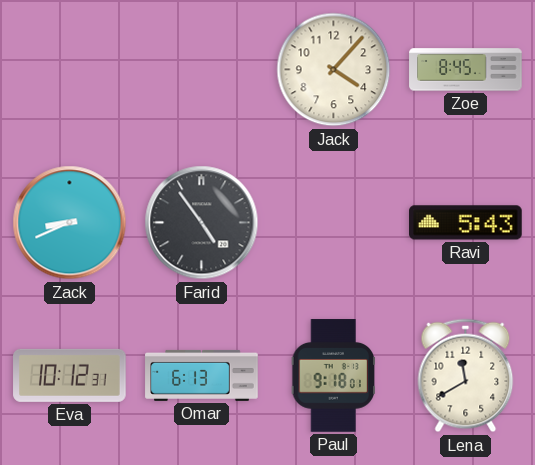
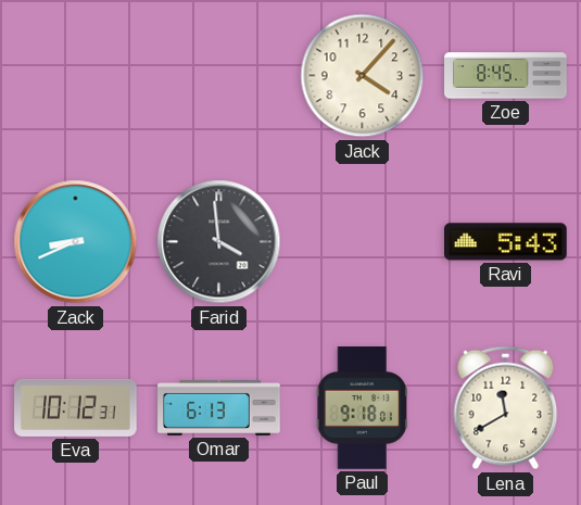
Farid: 4:54 -> 3:59 (219, 242)
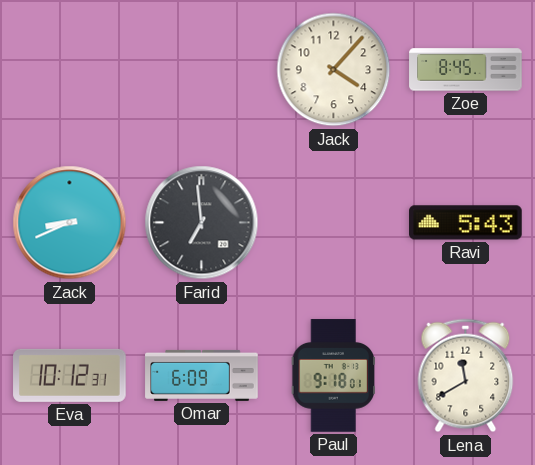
Farid: 3:59 -> 6:59 (202, 223)
Omar: 6:13 -> 6:09 (202, 375)
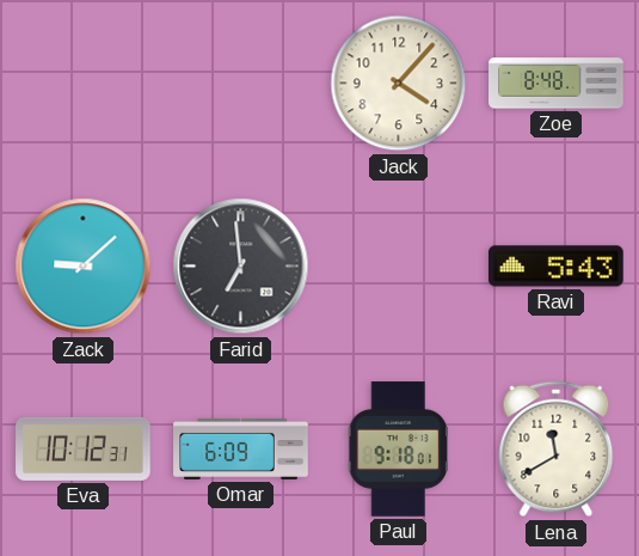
Zoe: 8:45 -> 8:48 (557, 84)
Zack: 8:41 -> 9:08 (84, 267)
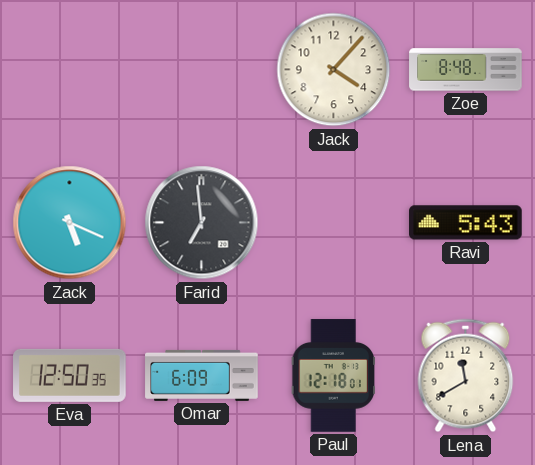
Zack: 9:08 -> 5:19 (70, 223)
Eva: 10:12 -> 12:50 (70, 375)
Paul: 9:18 -> 12:18 (333, 376)
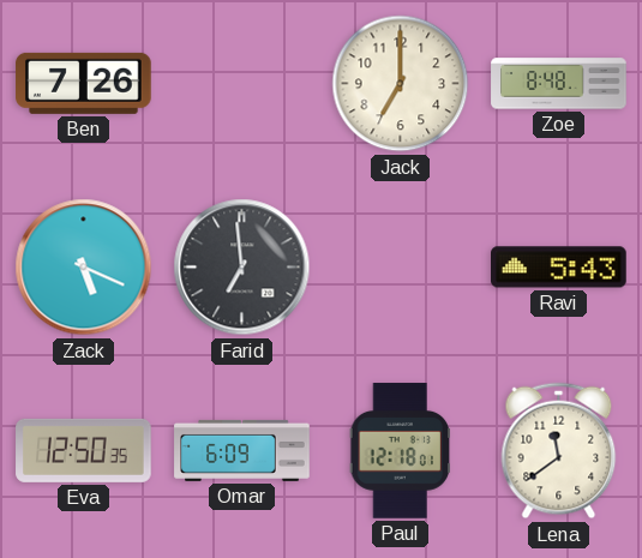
Ben: none -> 7:26 (84, 83)
Jack: 4:07 -> 7:00 (401, 84)
Lena: 11:40 -> 11:39 (559, 451)
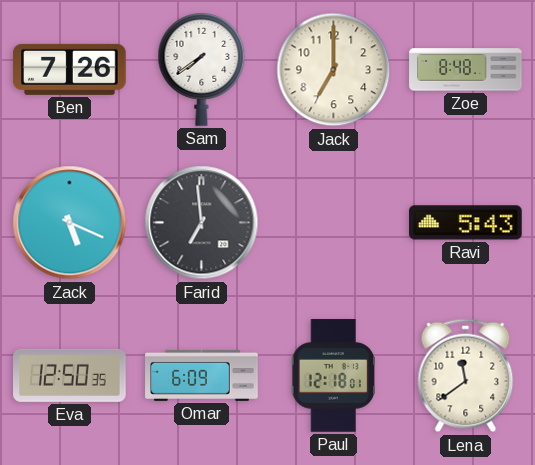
Sam: none -> 7:39 (202, 70)
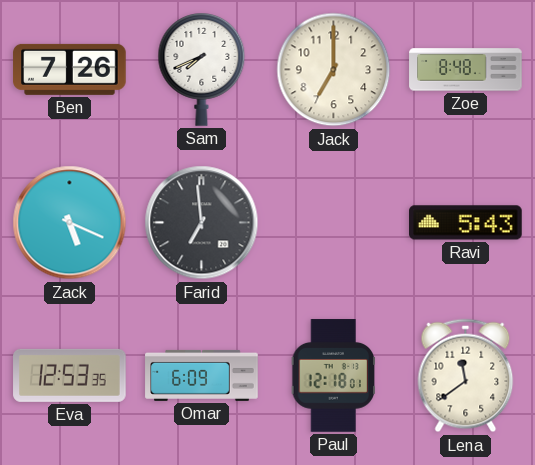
Sam: 7:39 -> 7:41 (202, 70)
Eva: 12:50 -> 12:53 (70, 375)
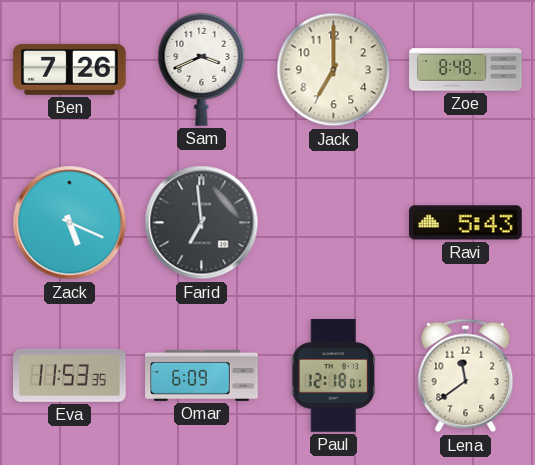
Sam: 7:41 -> 3:41 (202, 70)
Eva: 12:53 -> 11:53 (70, 375)
